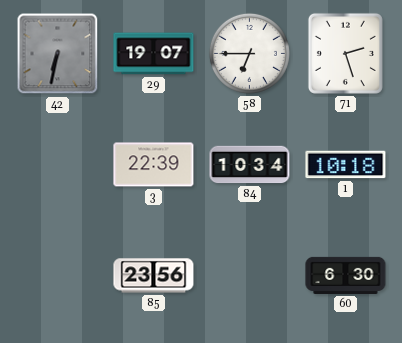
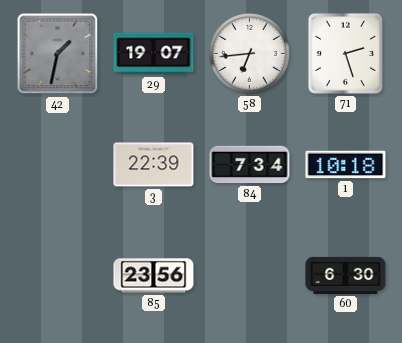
42: 6:32 -> 1:32 (58, 54)
58: 6:45 -> 6:44 (249, 53)
84: 10:34 -> 7:34 (250, 165)
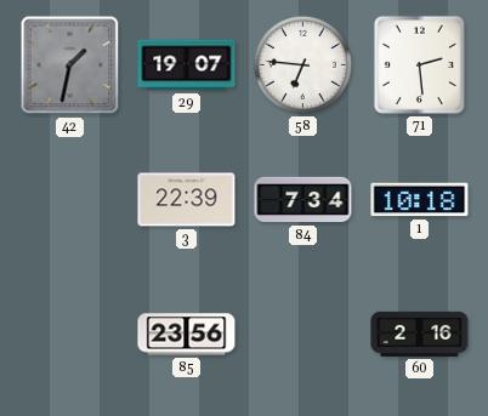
58: 6:44 -> 6:46 (302, 64)
71: 2:27 -> 2:29 (419, 64)
60: 6:30 -> 2:16 (420, 334)
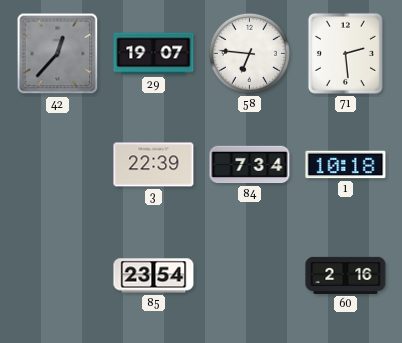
42: 1:32 -> 12:37 (58, 54)
85: 23:56 -> 23:54 (154, 276)
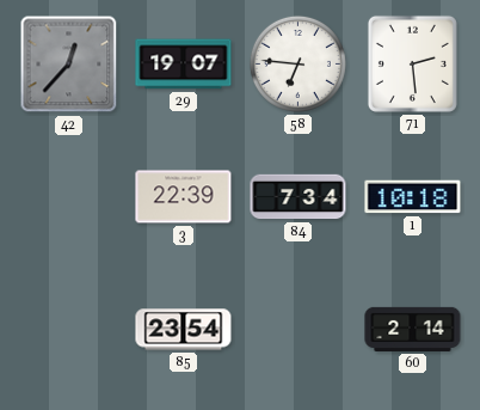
60: 2:16 -> 2:14 (413, 329)
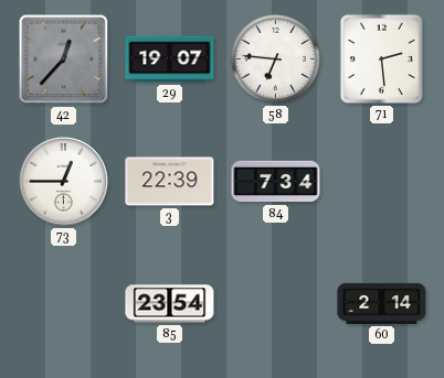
73: none -> 12:45 (64, 182)
1: 10:18 -> none (413, 197)
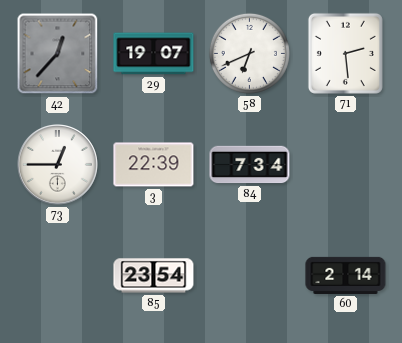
58: 6:46 -> 6:41 (249, 53)
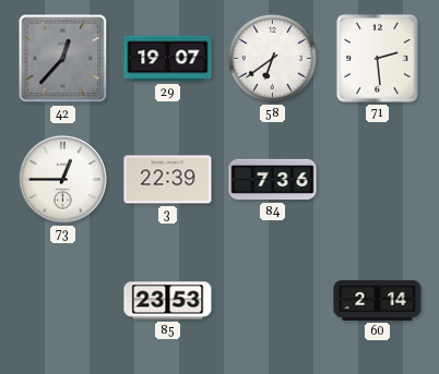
58: 6:41 -> 6:39 (272, 58)
84: 7:34 -> 7:36 (273, 180)
85: 23:54 -> 23:53 (168, 301)
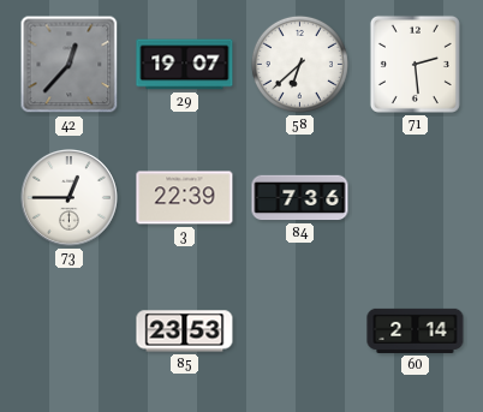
58: 6:39 -> 6:38 (299, 64)
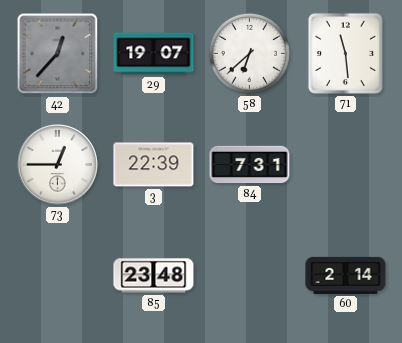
71: 2:29 -> 11:29 (345, 53)
84: 7:36 -> 7:31 (250, 165)
85: 23:53 -> 23:48 (154, 276)
